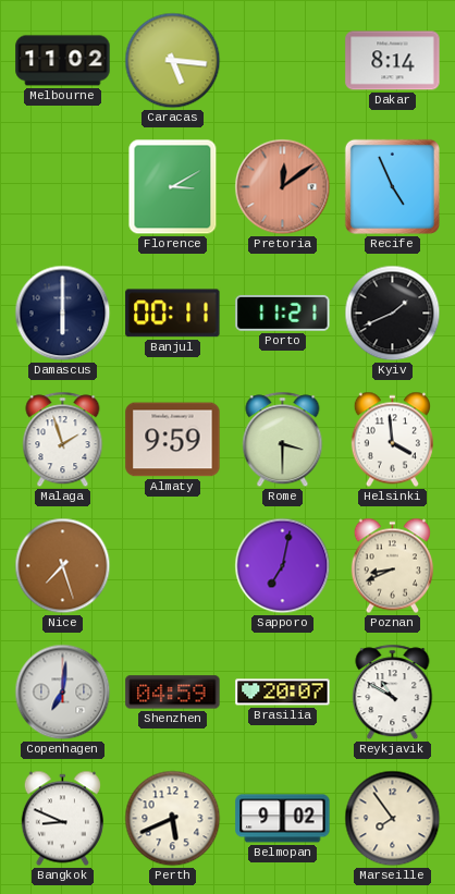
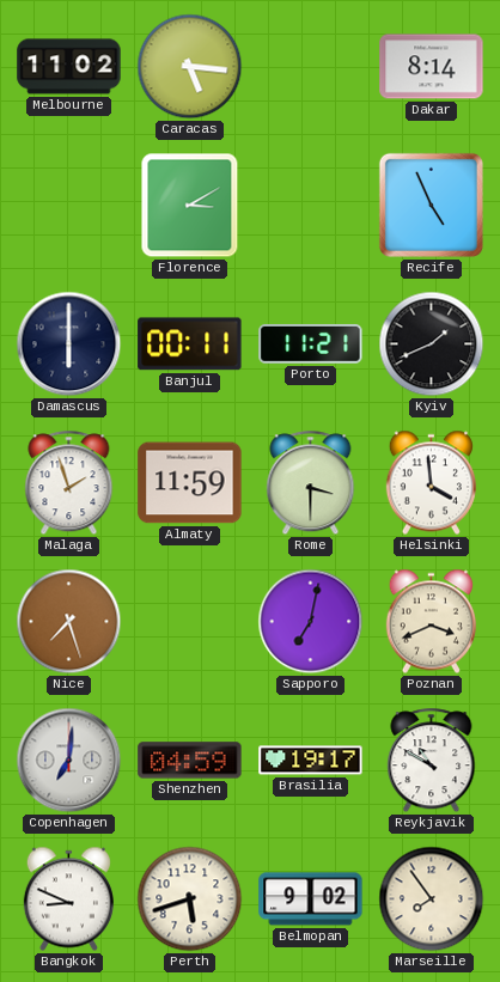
Pretoria: 12:09 -> none (283, 187)
Almaty: 9:59 -> 11:59 (190, 483)
Poznan: 8:41 -> 3:41 (431, 622)
Brasilia: 20:07 -> 19:17 (311, 761)
Perth: 5:41 -> 5:42 (190, 899)
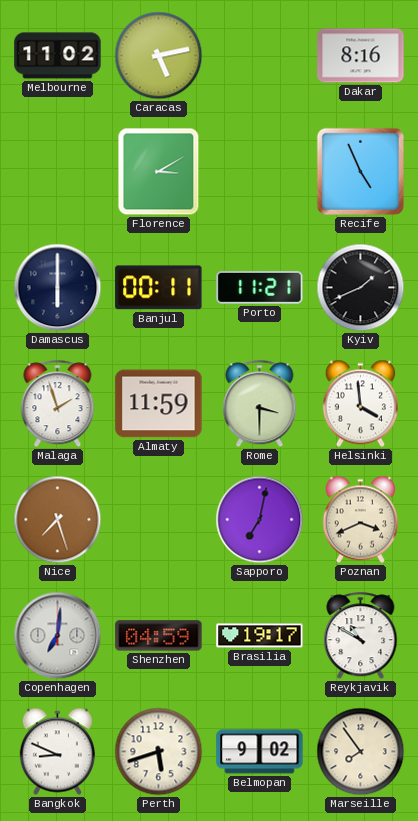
Caracas: 5:16 -> 5:13 (159, 56)
Dakar: 8:14 -> 8:16 (361, 56)
